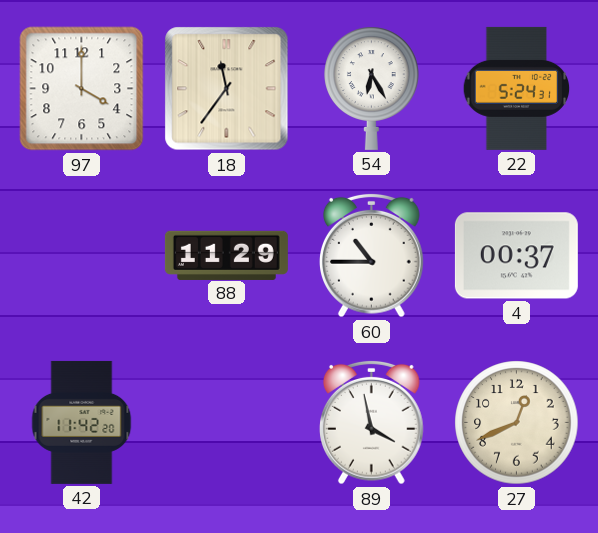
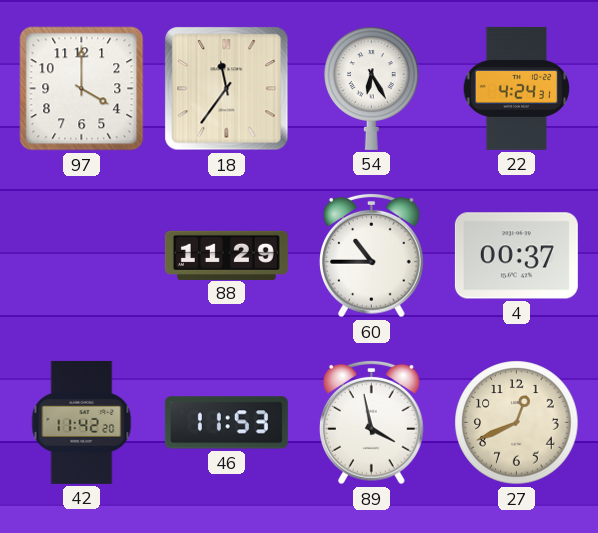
22: 5:24 -> 4:24 (517, 88)
46: none -> 11:53 (226, 423)
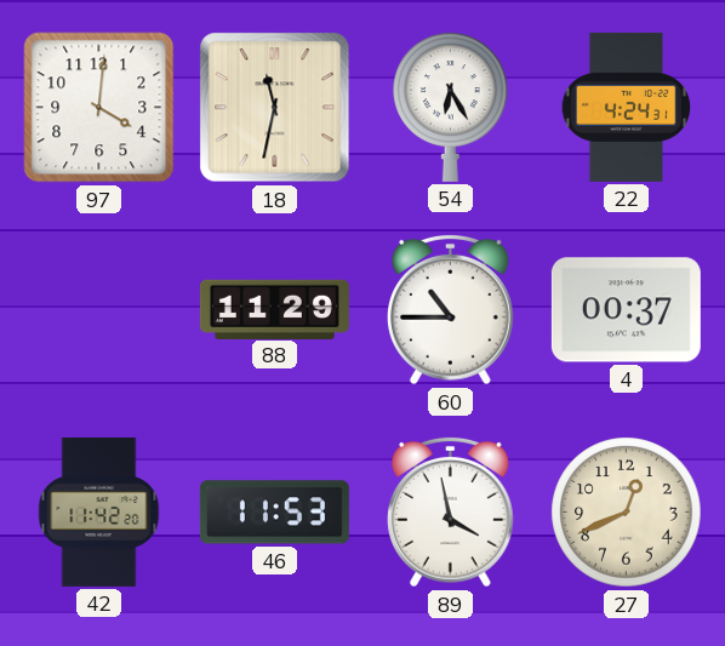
97: 4:00 -> 4:01 (99, 108)
18: 11:36 -> 11:32 (275, 108)
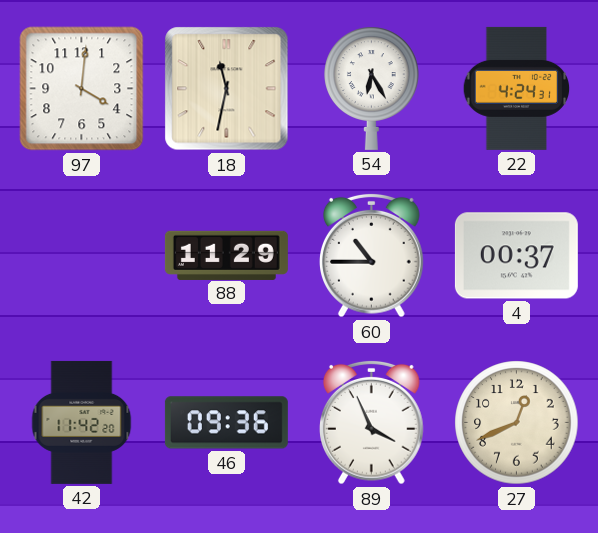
46: 11:53 -> 09:36 (226, 423)
89: 3:58 -> 3:56 (372, 422)
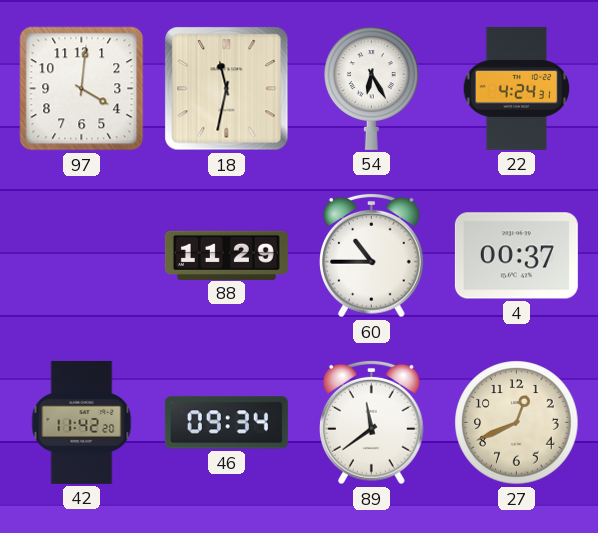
46: 09:36 -> 09:34 (226, 423)
89: 3:56 -> 11:39 (372, 422)
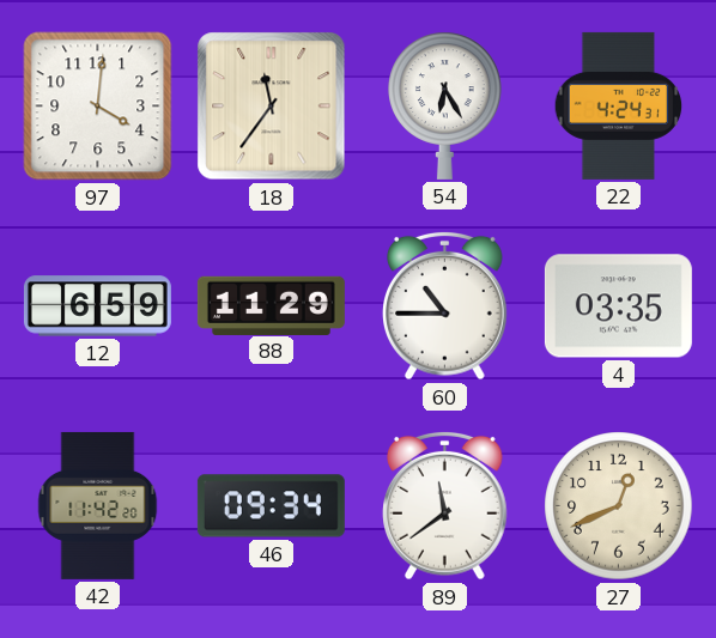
18: 11:32 -> 11:36 (272, 107)
12: none -> 6:59 (97, 306)
4: 00:37 -> 03:35 (618, 306)
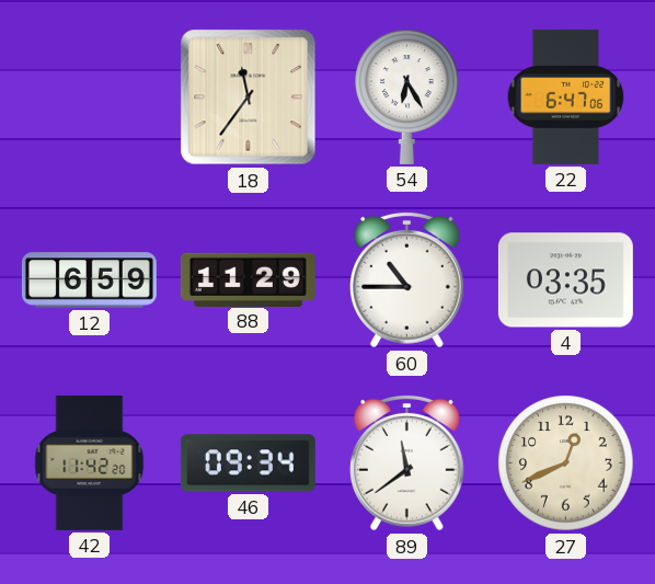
97: 4:01 -> none (98, 107)
22: 4:24 -> 6:47 (566, 96)
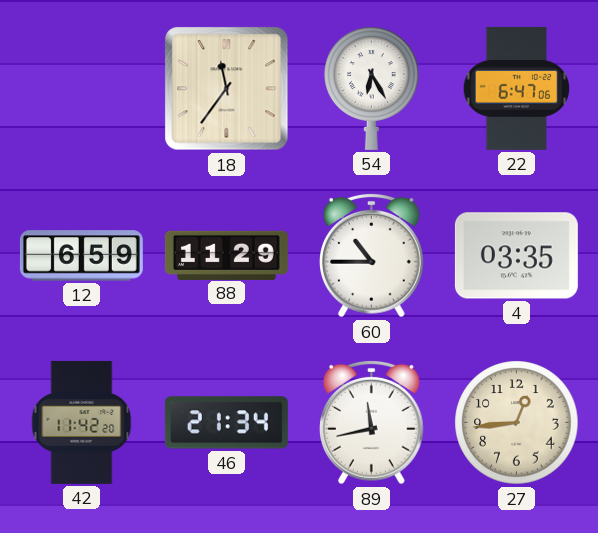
46: 09:34 -> 21:34 (226, 423)
89: 11:39 -> 11:43 (372, 422)
27: 12:41 -> 12:44 (517, 423)
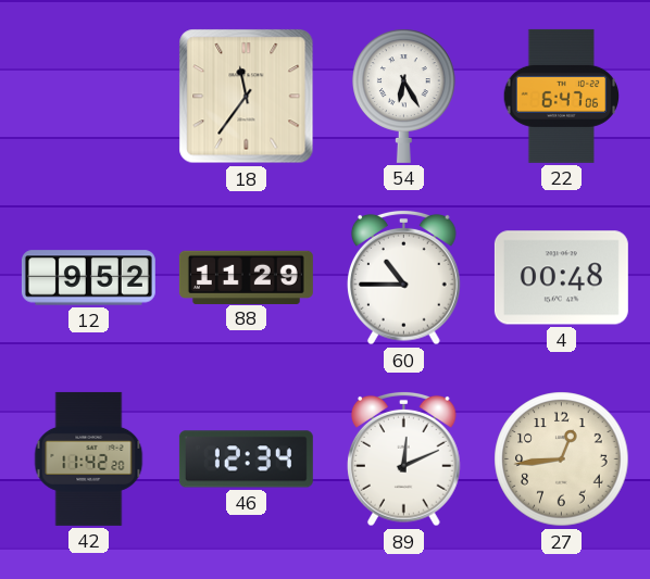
12: 6:59 -> 9:52 (88, 278)
4: 03:35 -> 00:48 (561, 278)
46: 21:34 -> 12:34 (246, 460)
89: 11:43 -> 12:11 (404, 458)
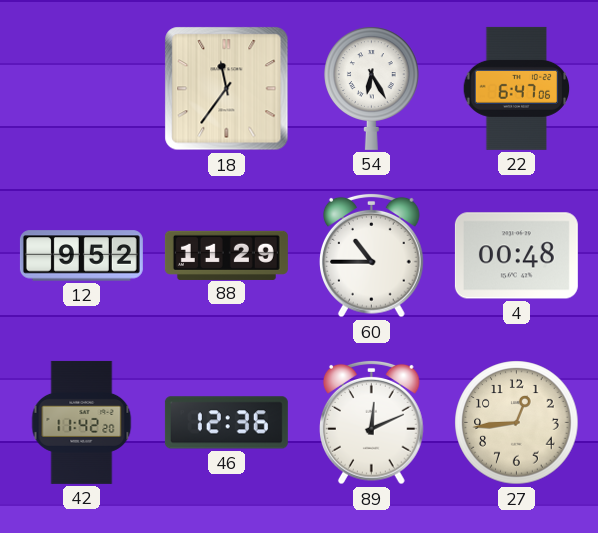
46: 12:34 -> 12:36 (226, 423)
